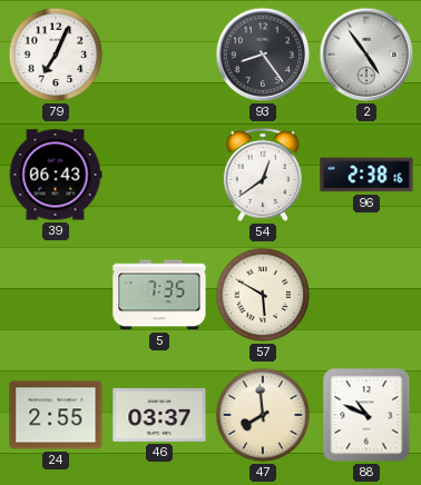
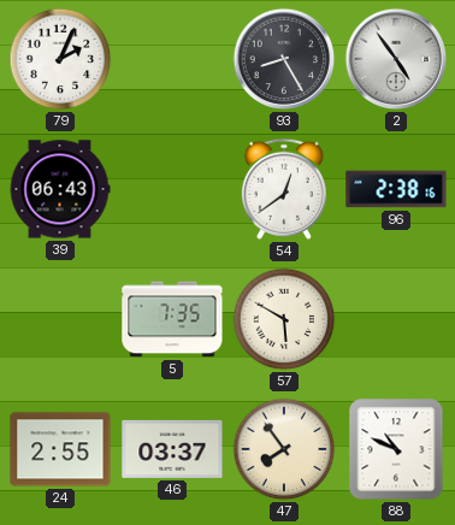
79: 7:04 -> 2:04 (60, 59)
93: 8:24 -> 8:25 (284, 59)
47: 7:59 -> 7:54 (284, 449)
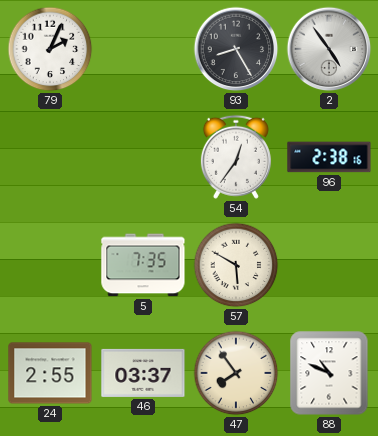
39: 06:43 -> none (60, 189)
54: 12:39 -> 12:36 (236, 157)
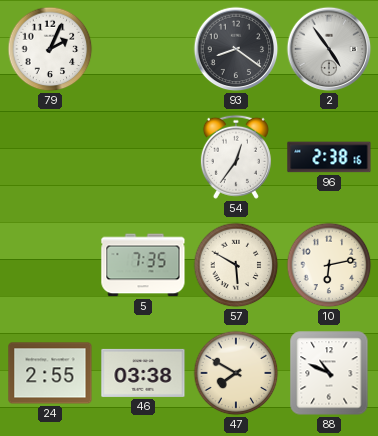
93: 8:25 -> 8:21 (236, 49)
10: none -> 6:13 (329, 265)
46: 03:37 -> 03:38 (143, 373)
47: 7:54 -> 7:50 (236, 373)
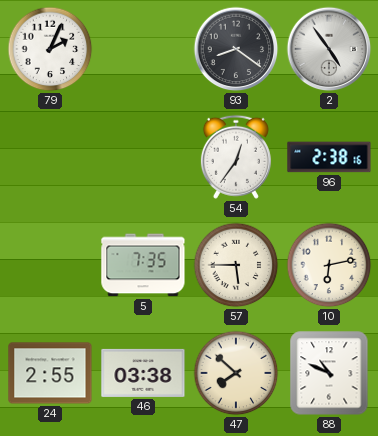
57: 5:50 -> 5:45 (236, 265)
47: 7:50 -> 7:52 (236, 373)
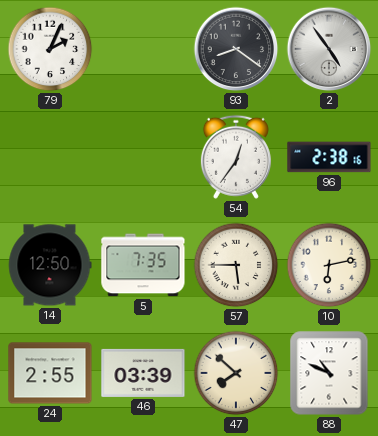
14: none -> 12:50 (50, 265)
46: 03:38 -> 03:39 (143, 373)
